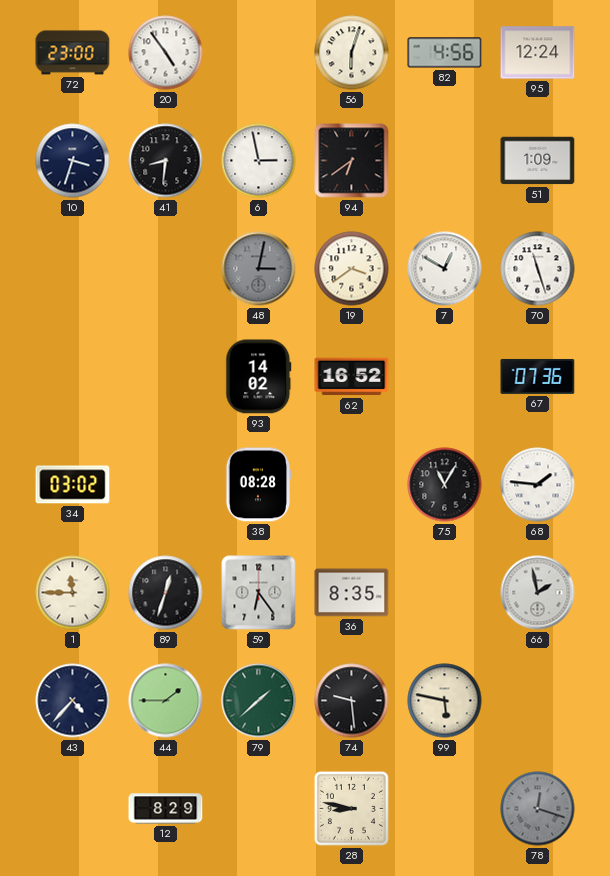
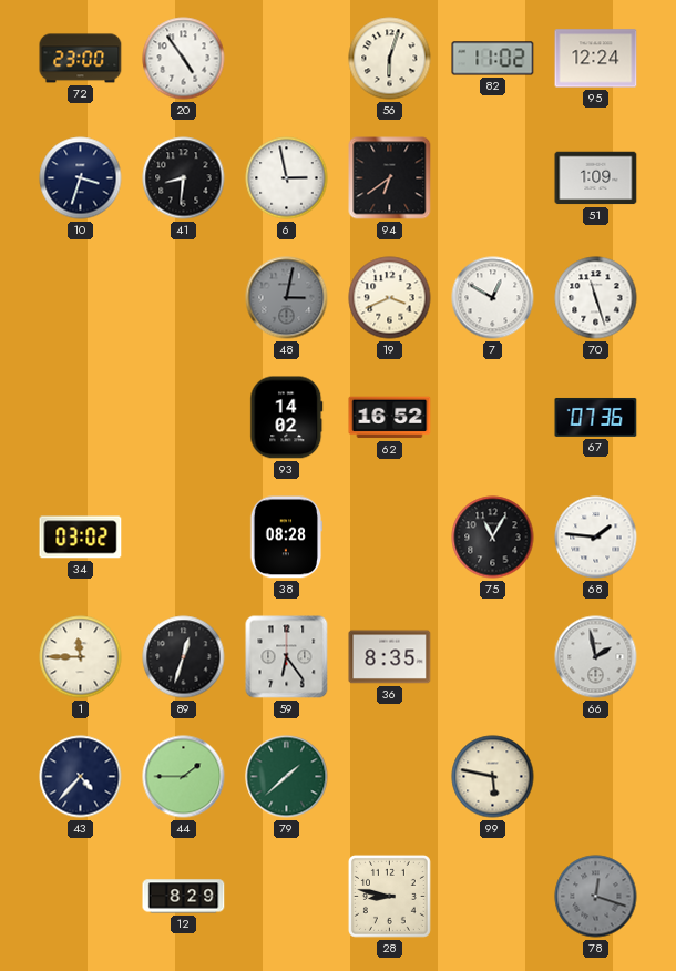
82: 4:56 -> 11:02 (493, 59)
19: 3:39 -> 3:41 (390, 298)
74: 9:29 -> none (352, 701)
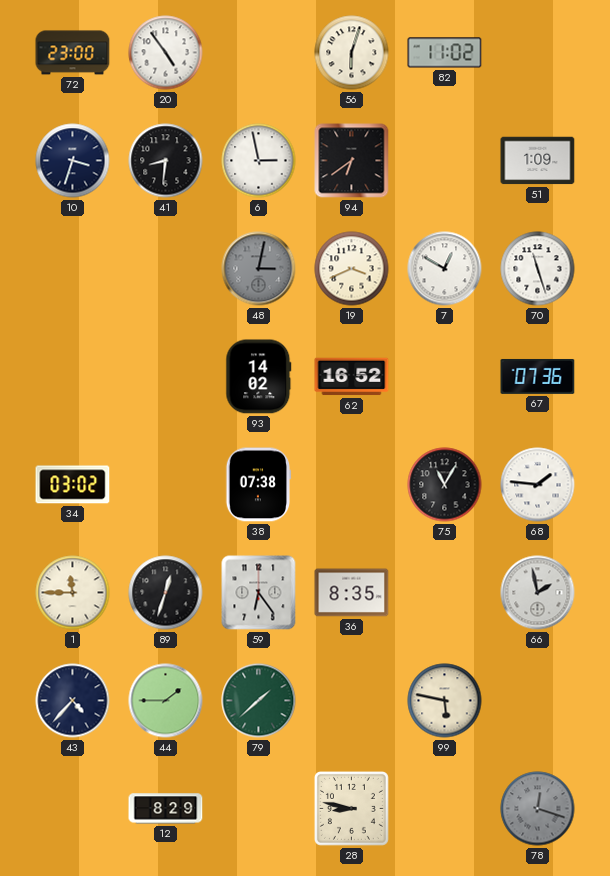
95: 12:24 -> none (596, 59)
38: 08:28 -> 07:38 (258, 485)
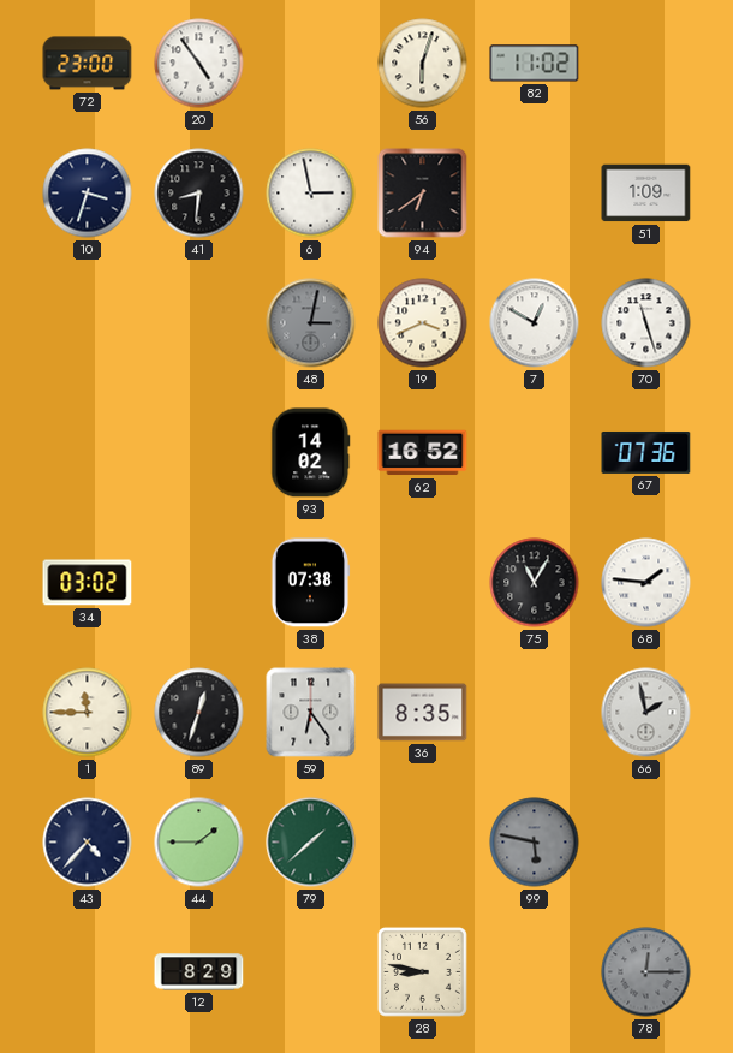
99 dial: cream -> grey (535, 843)
78: 12:18 -> 12:15 (646, 972)
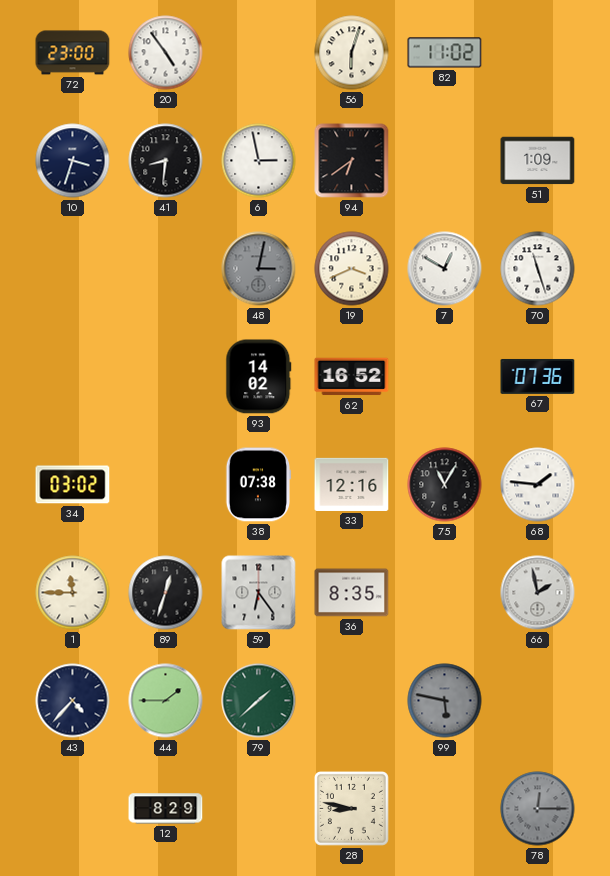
33: none -> 12:16 (352, 484)
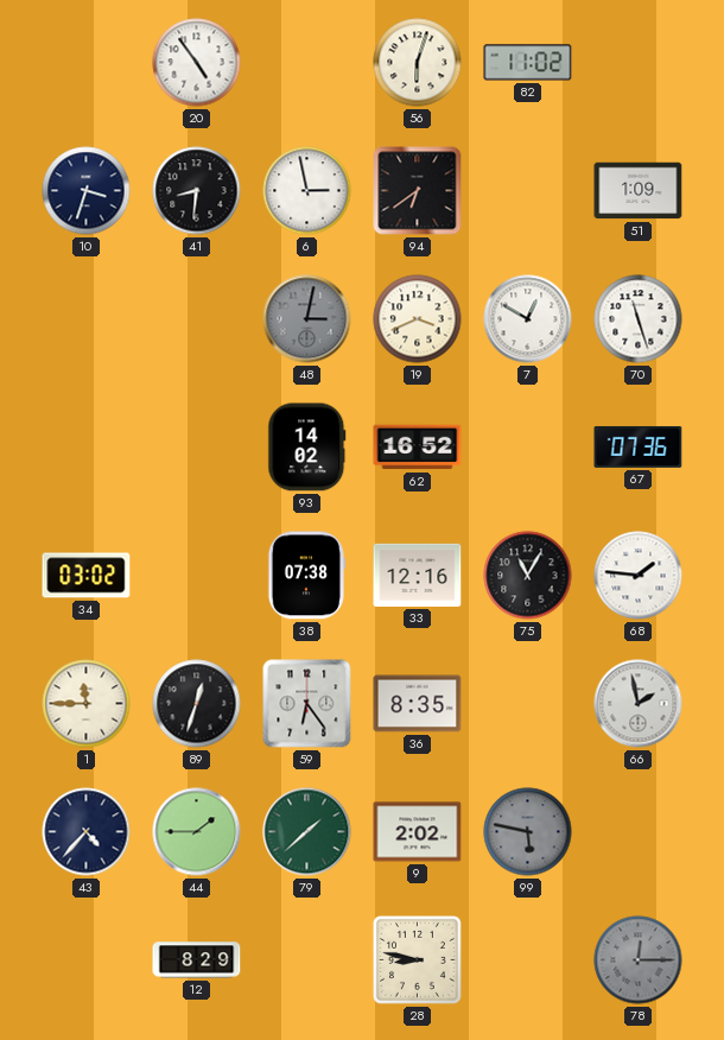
72: 23:00 -> none (73, 53)
9: none -> 2:02 (418, 832)
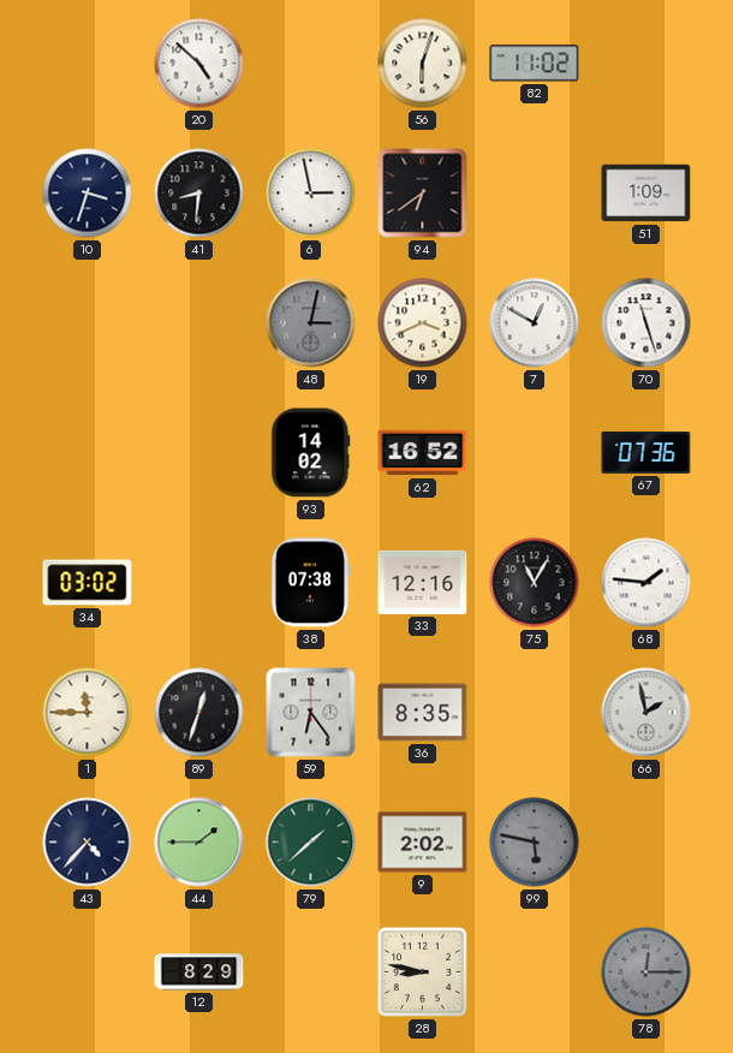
20: 4:54 -> 4:52 (199, 64)
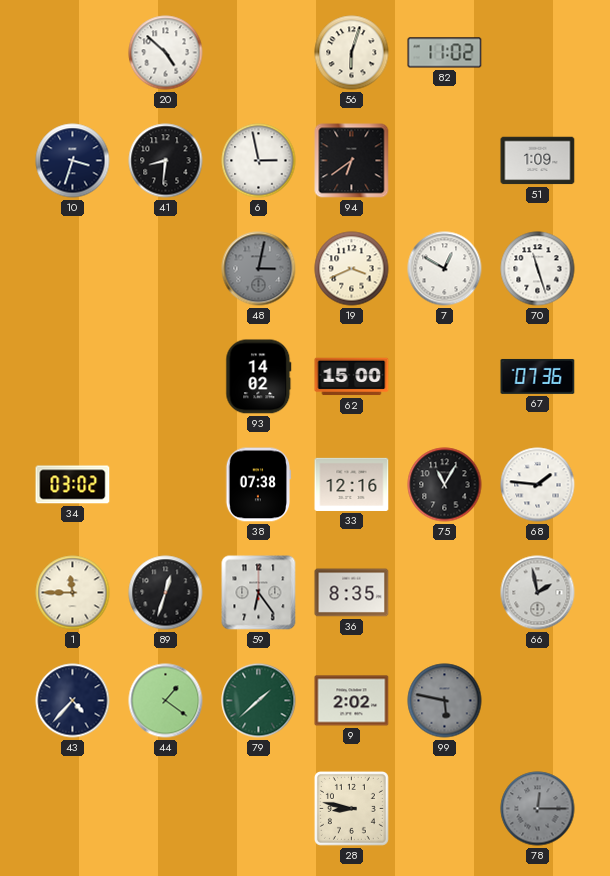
62: 16:52 -> 15:00 (352, 377)
44: 1:45 -> 1:21 (166, 701)
12: 8:29 -> none (199, 972)
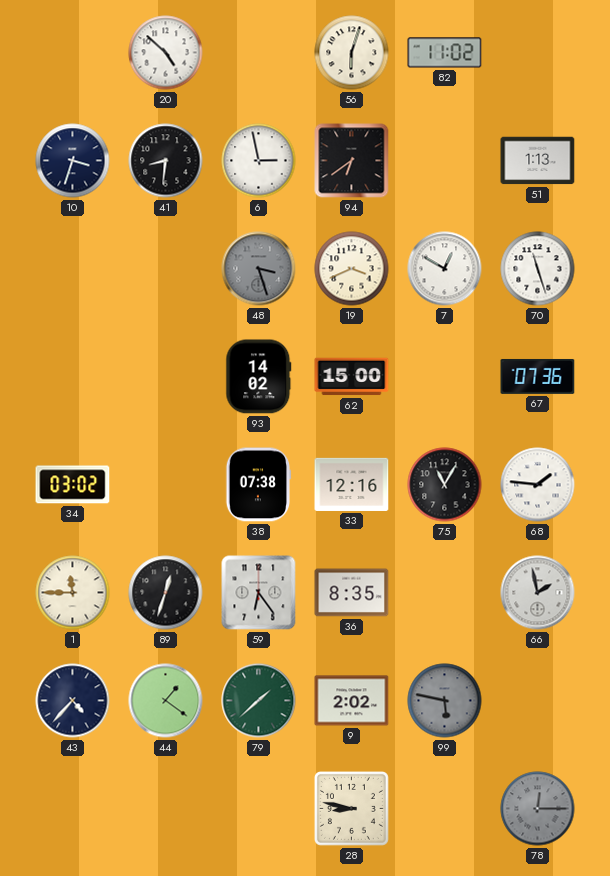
51: 1:09 -> 1:13 (538, 161)
48: 3:02 -> 3:27 (259, 269)
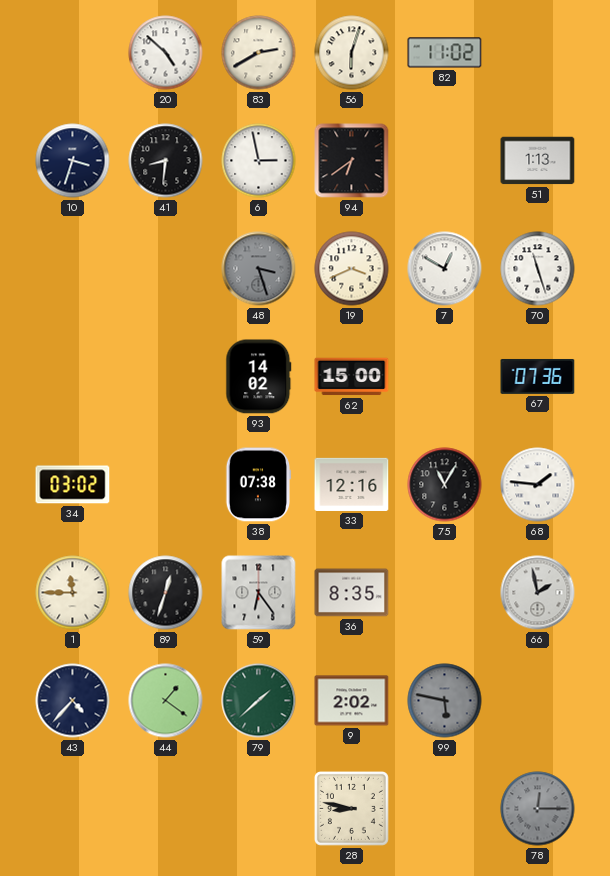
83: none -> 2:40 (259, 53)
